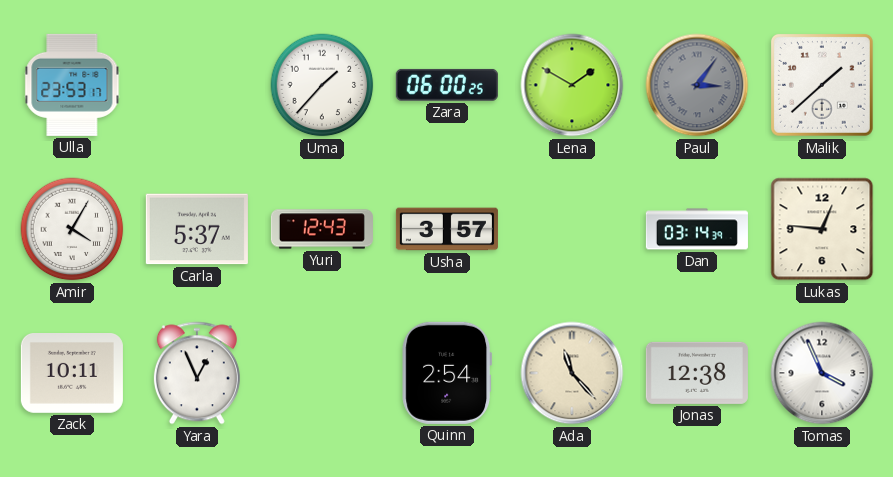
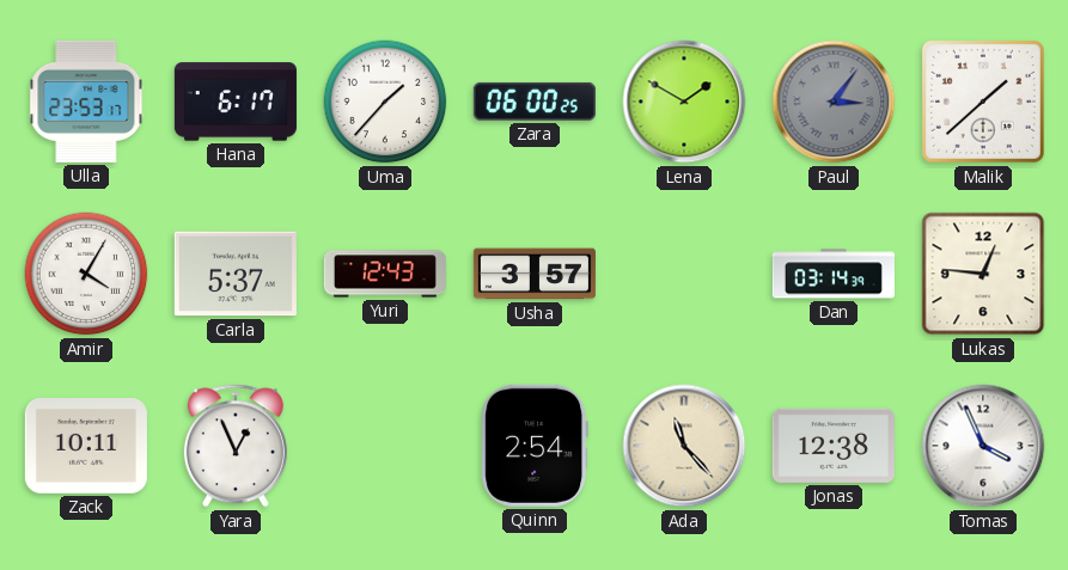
Hana: none -> 6:17 (236, 102)
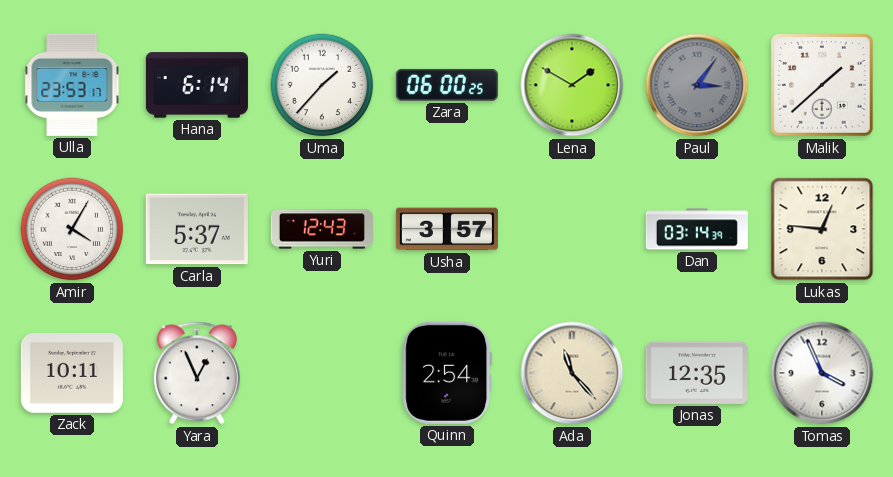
Hana: 6:17 -> 6:14 (197, 85)
Jonas: 12:38 -> 12:35 (697, 373)
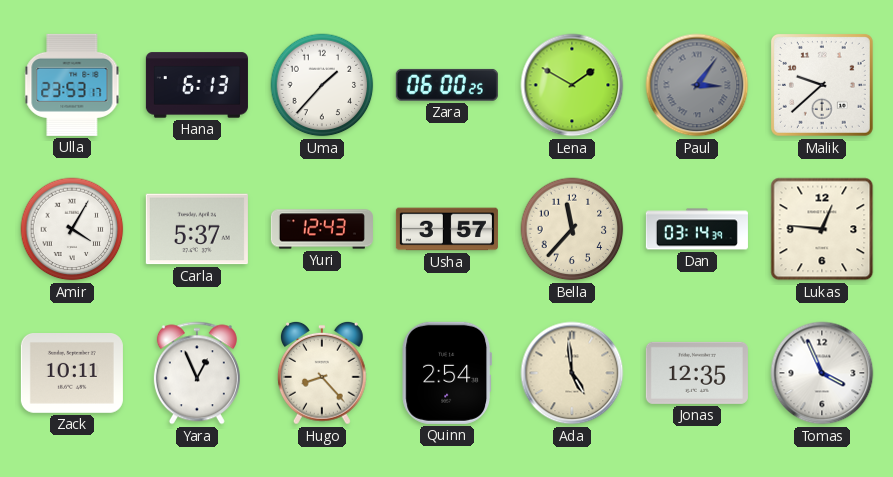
Hana: 6:14 -> 6:13 (197, 85)
Malik: 1:38 -> 9:38 (822, 85)
Bella: none -> 11:37 (572, 229)
Hugo: none -> 8:23 (323, 373)
Ada: 11:23 -> 4:59 (572, 373)
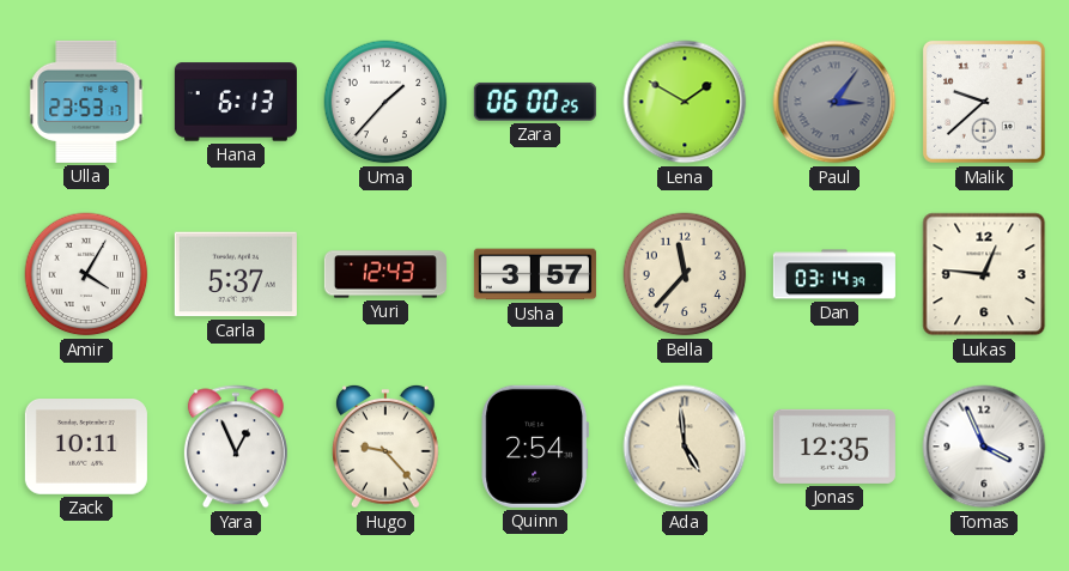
Hugo: 8:23 -> 9:23 (387, 447)
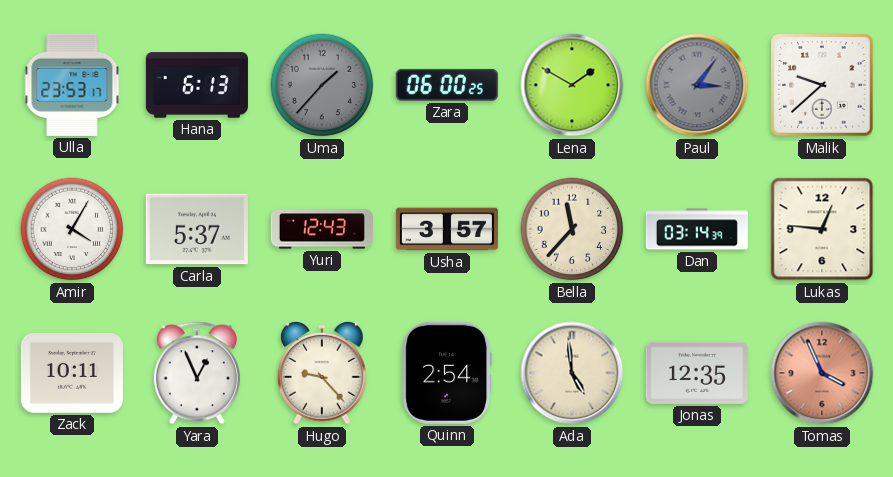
Uma dial: white -> grey (322, 85)
Tomas dial: white -> salmon (822, 373)
